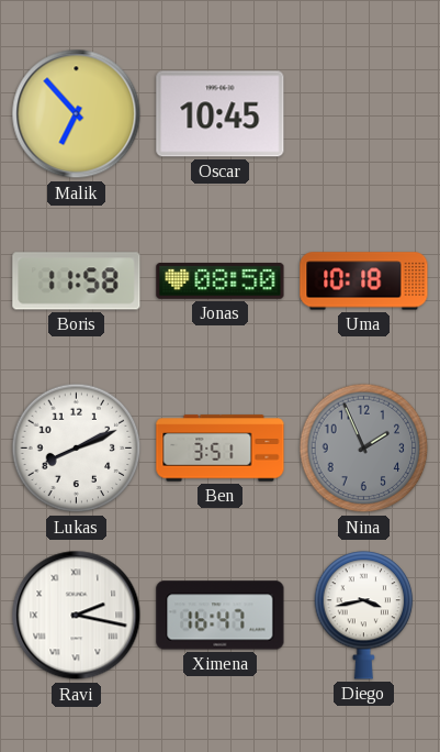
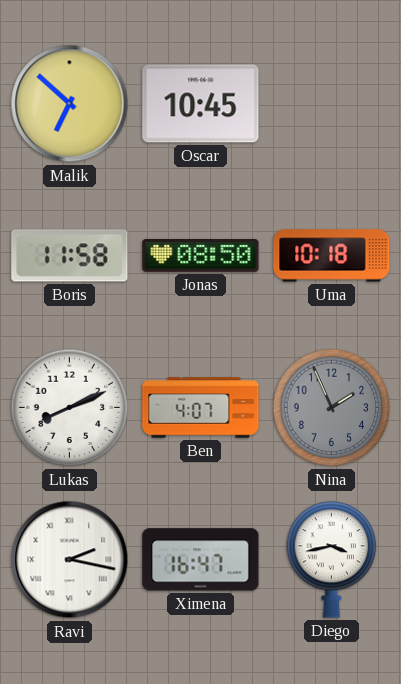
Malik: 6:53 -> 6:52 (70, 104)
Ben: 3:51 -> 4:07 (201, 408)
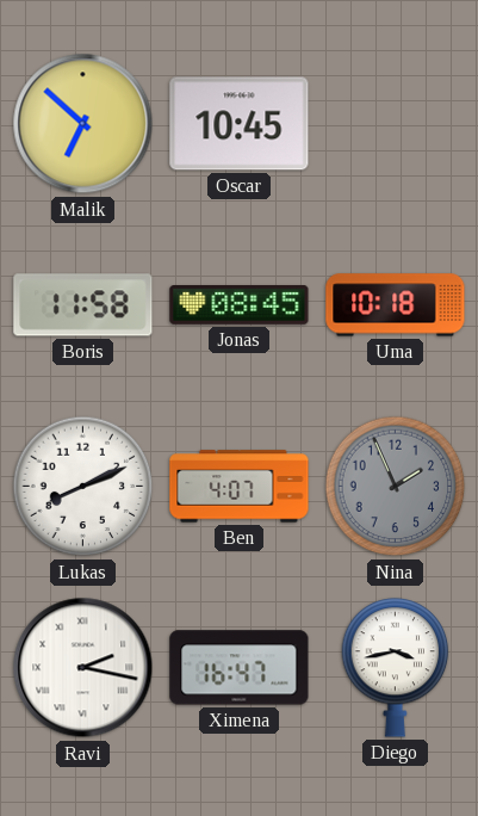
Jonas: 08:50 -> 08:45 (240, 305)
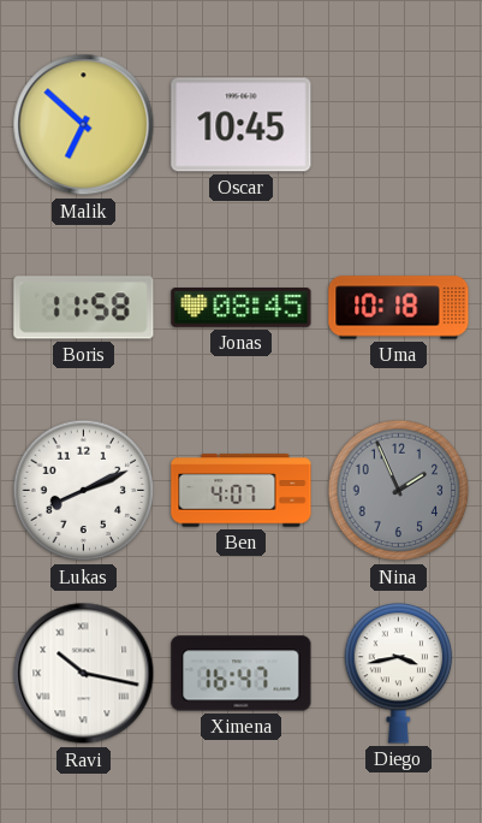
Ravi: 2:17 -> 10:17 (84, 674)
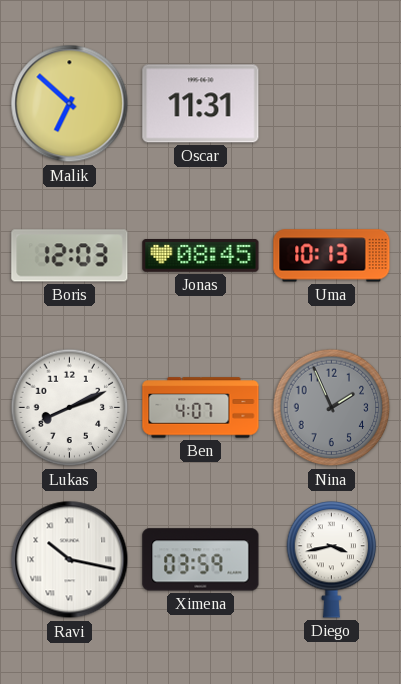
Oscar: 10:45 -> 11:31 (201, 104)
Boris: 11:58 -> 12:03 (70, 256)
Uma: 10:18 -> 10:13 (332, 256)
Ximena: 16:47 -> 03:59 (201, 560)
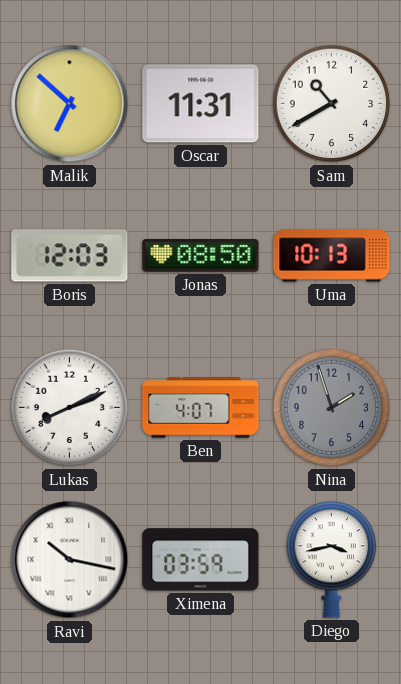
Sam: none -> 10:40 (332, 104)
Jonas: 08:45 -> 08:50 (201, 256)
Nina: 1:56 -> 1:57 (332, 408)
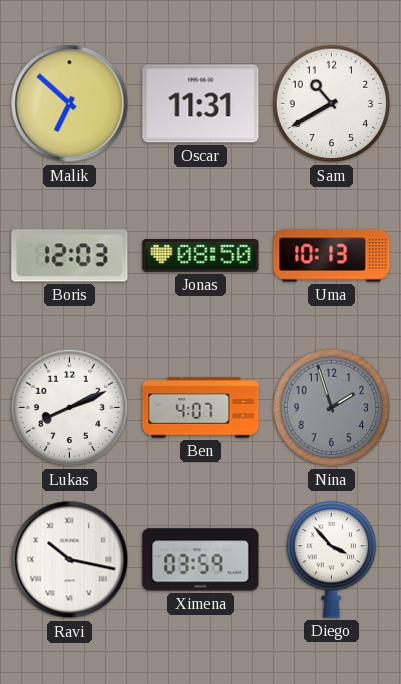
Diego: 3:43 -> 3:53 (332, 560)
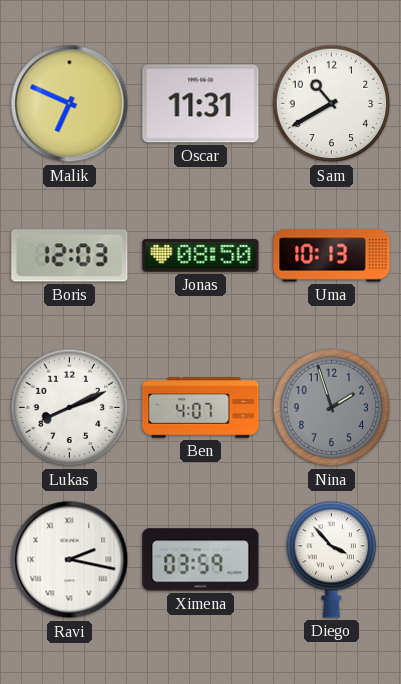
Malik: 6:52 -> 6:49 (70, 104)
Ravi: 10:17 -> 2:17 (70, 560)
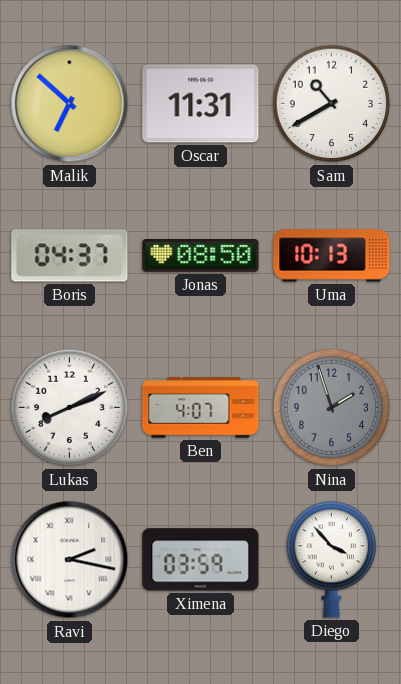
Malik: 6:49 -> 6:52 (70, 104)
Boris: 12:03 -> 04:37 (70, 256)
